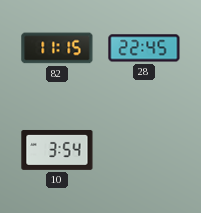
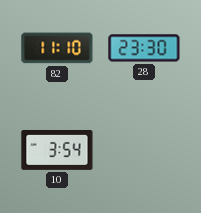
82: 11:15 -> 11:10 (57, 48)
28: 22:45 -> 23:30 (144, 48)
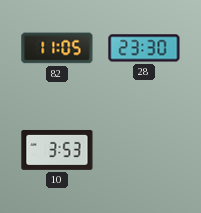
82: 11:10 -> 11:05 (57, 48)
10: 3:54 -> 3:53 (57, 150)
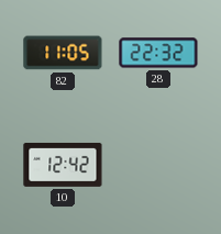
28: 23:30 -> 22:32 (158, 53)
10: 3:53 -> 12:42 (63, 165)
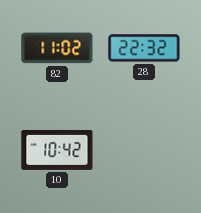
82: 11:05 -> 11:02 (57, 48)
10: 12:42 -> 10:42 (57, 150)
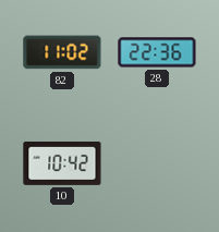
28: 22:32 -> 22:36 (157, 52)
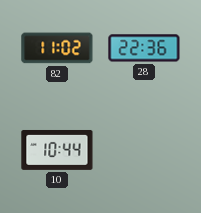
10: 10:42 -> 10:44 (57, 150)
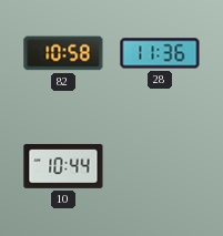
82: 11:02 -> 10:58 (63, 53)
28: 22:36 -> 11:36 (160, 53)
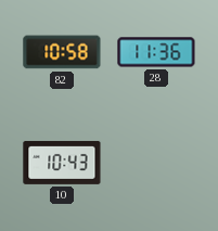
10: 10:44 -> 10:43 (62, 163)
